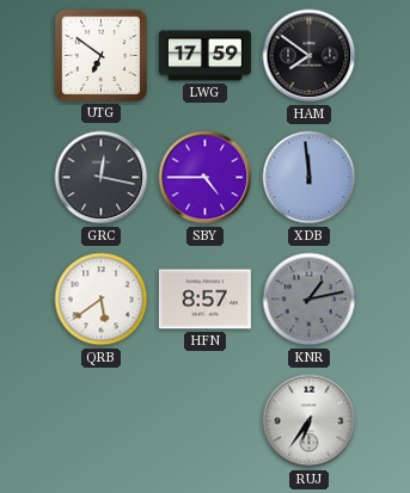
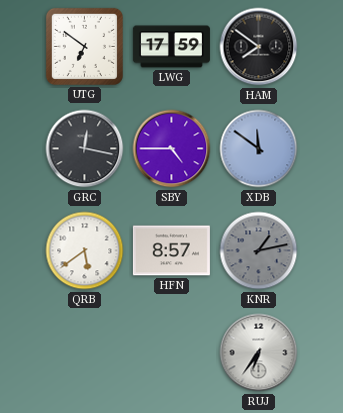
XDB: 11:59 -> 11:51 (259, 149)
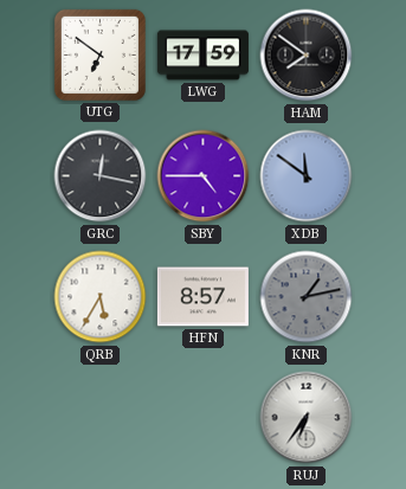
QRB: 5:39 -> 5:35 (101, 297)
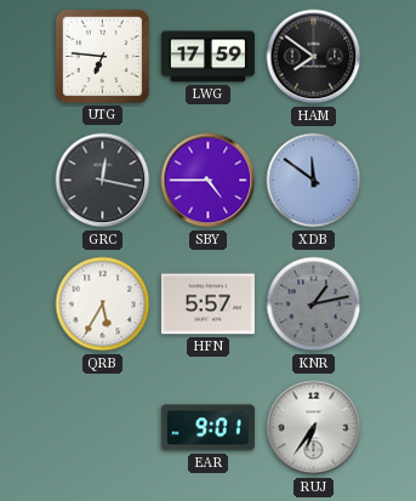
UTG: 6:51 -> 6:46 (102, 56)
HFN: 8:57 -> 5:57 (207, 304)
EAR: none -> 9:01 (207, 428)
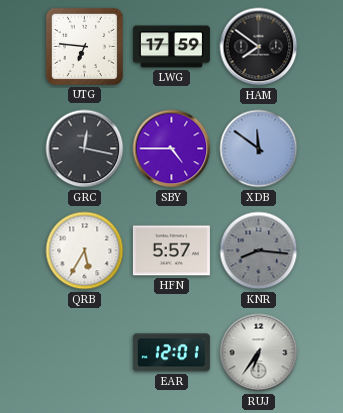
KNR: 1:13 -> 8:16 (259, 251)
EAR: 9:01 -> 12:01 (171, 353)
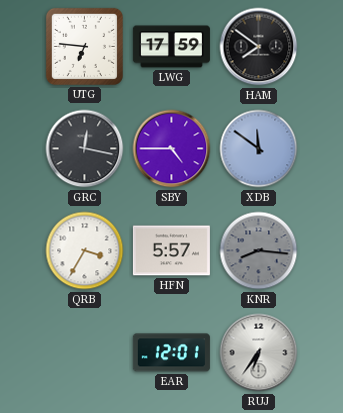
QRB: 5:35 -> 3:35 (85, 251)
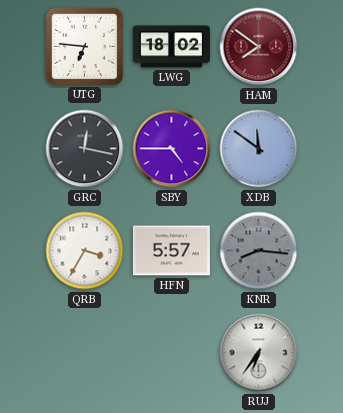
LWG: 17:59 -> 18:02 (171, 47)
HAM dial: black -> burgundy (259, 47)
EAR: 12:01 -> none (171, 353)
